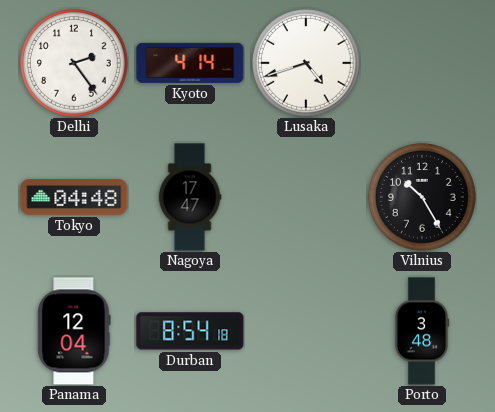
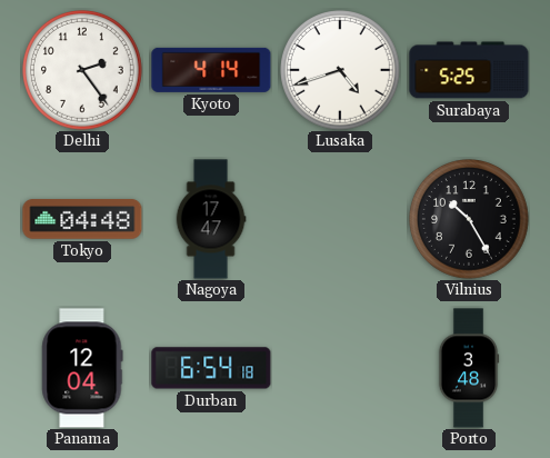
Surabaya: none -> 5:25 (469, 70)
Durban: 8:54 -> 6:54 (211, 368)
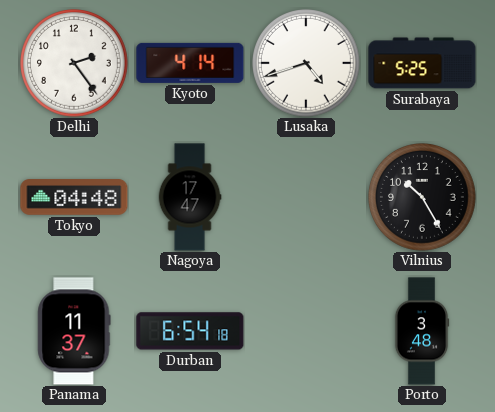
Panama: 12:04 -> 11:37 (74, 331)
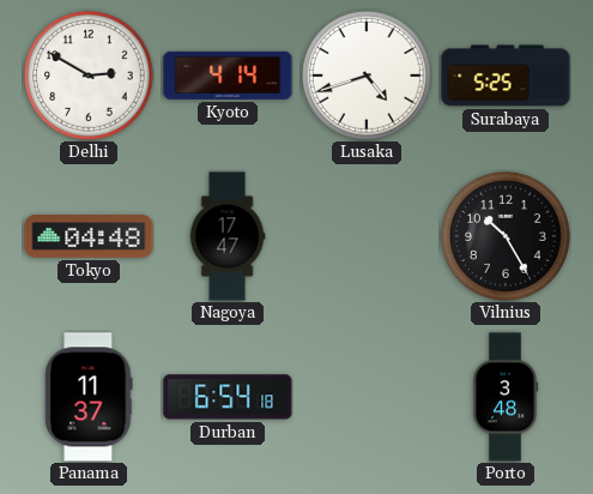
Delhi: 2:24 -> 2:50 (90, 77)
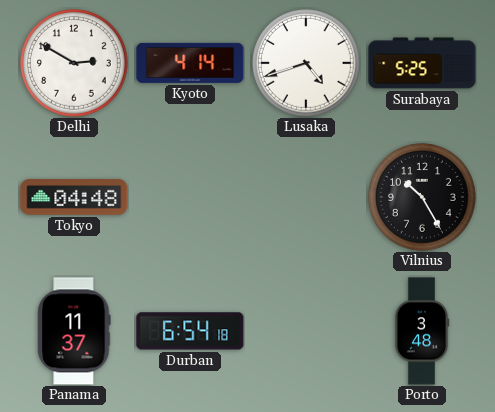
Nagoya: 17:47 -> none (228, 236)
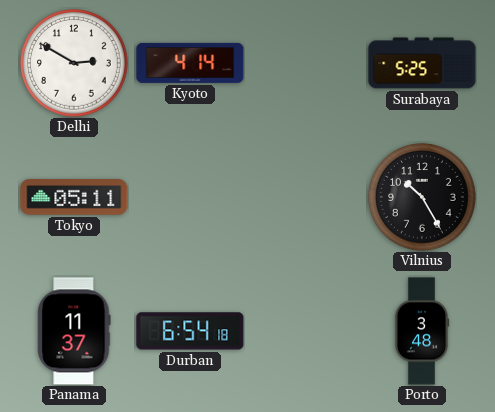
Lusaka: 4:42 -> none (307, 64)
Tokyo: 04:48 -> 05:11 (74, 197)
